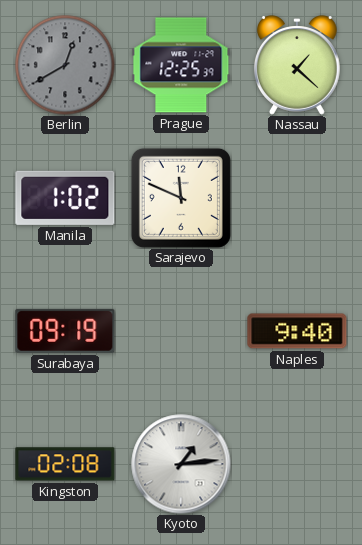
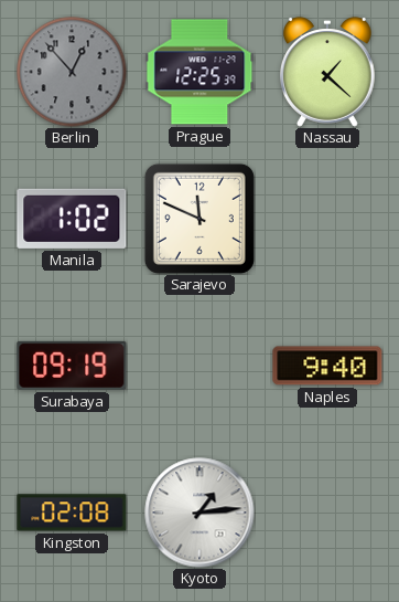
Berlin: 12:40 -> 12:53 (72, 72)
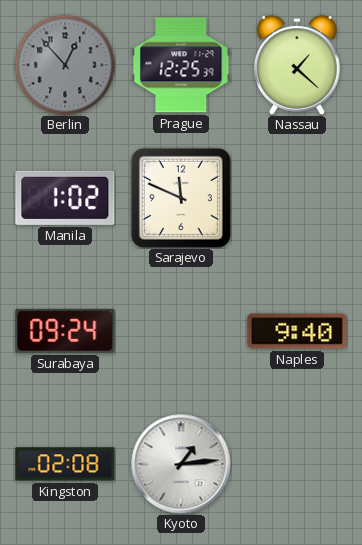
Surabaya: 09:19 -> 09:24 (65, 331)
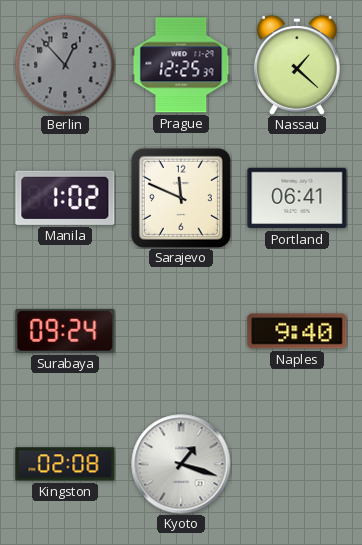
Portland: none -> 06:41 (297, 198)
Kyoto: 1:14 -> 1:18 (181, 464)
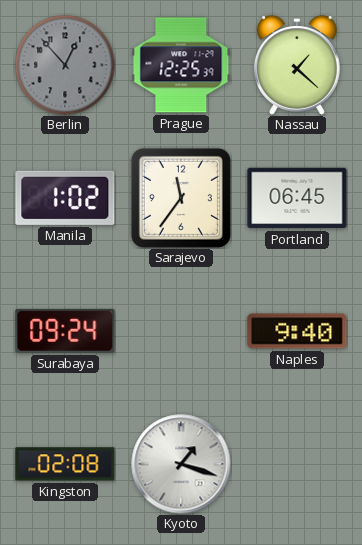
Sarajevo: 11:49 -> 11:36 (181, 198)
Portland: 06:41 -> 06:45 (297, 198)
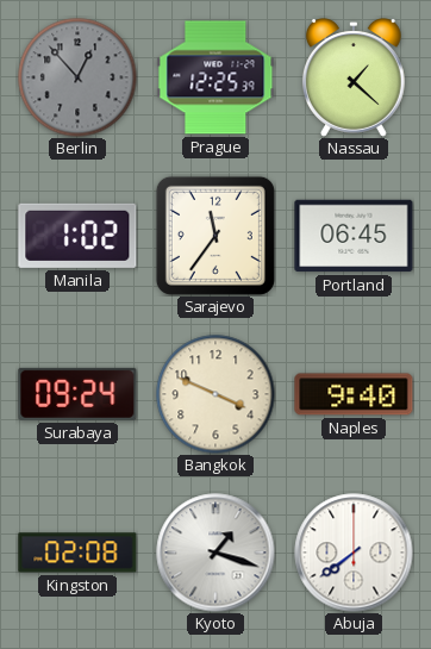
Bangkok: none -> 3:49 (215, 394)
Abuja: none -> 7:39 (354, 553)
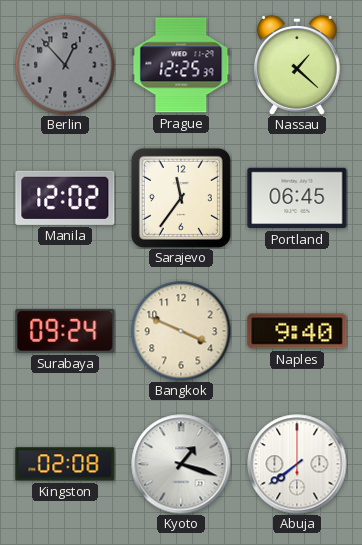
Manila: 1:02 -> 12:02 (65, 198)
